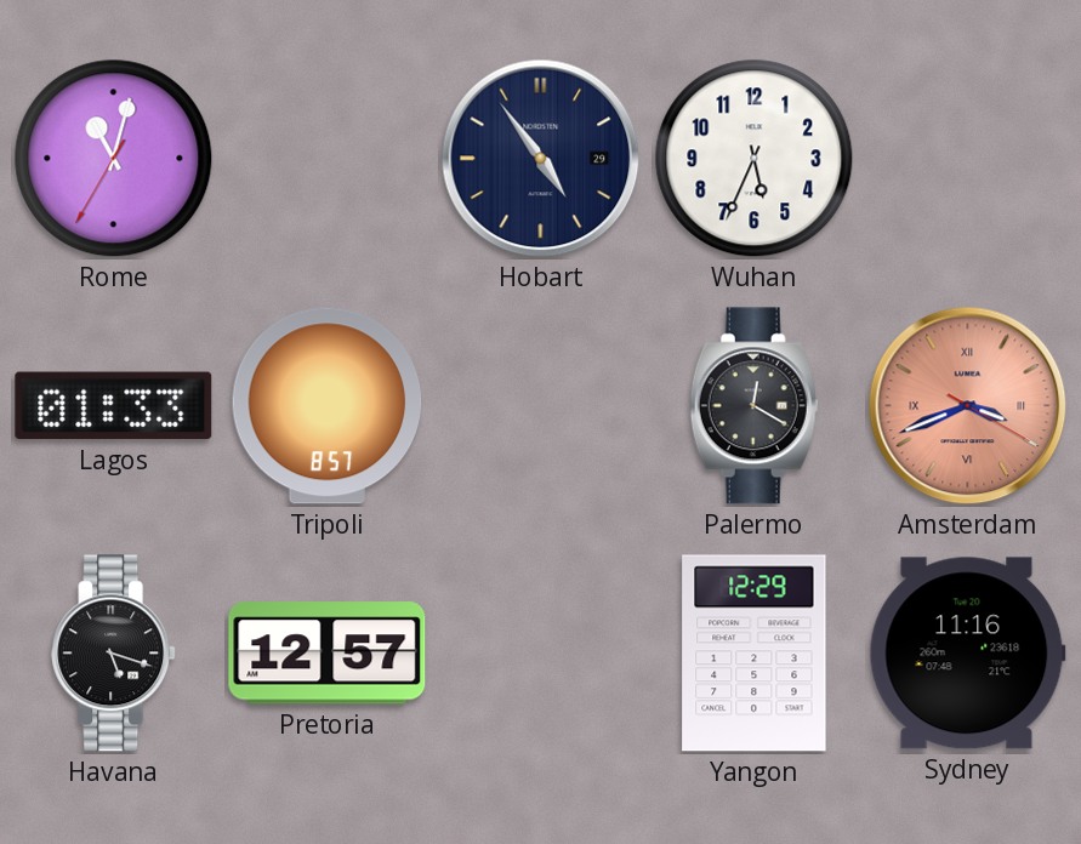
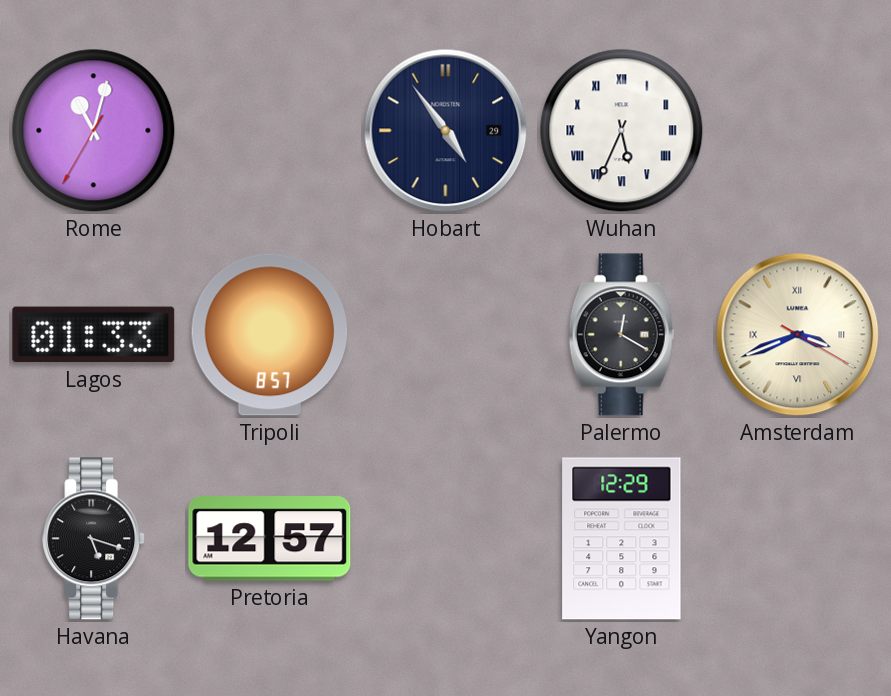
Wuhan numerals: Arabic -> Roman (622, 131)
Amsterdam dial: salmon -> cream (798, 335)
Sydney: 11:16 -> none (967, 654)
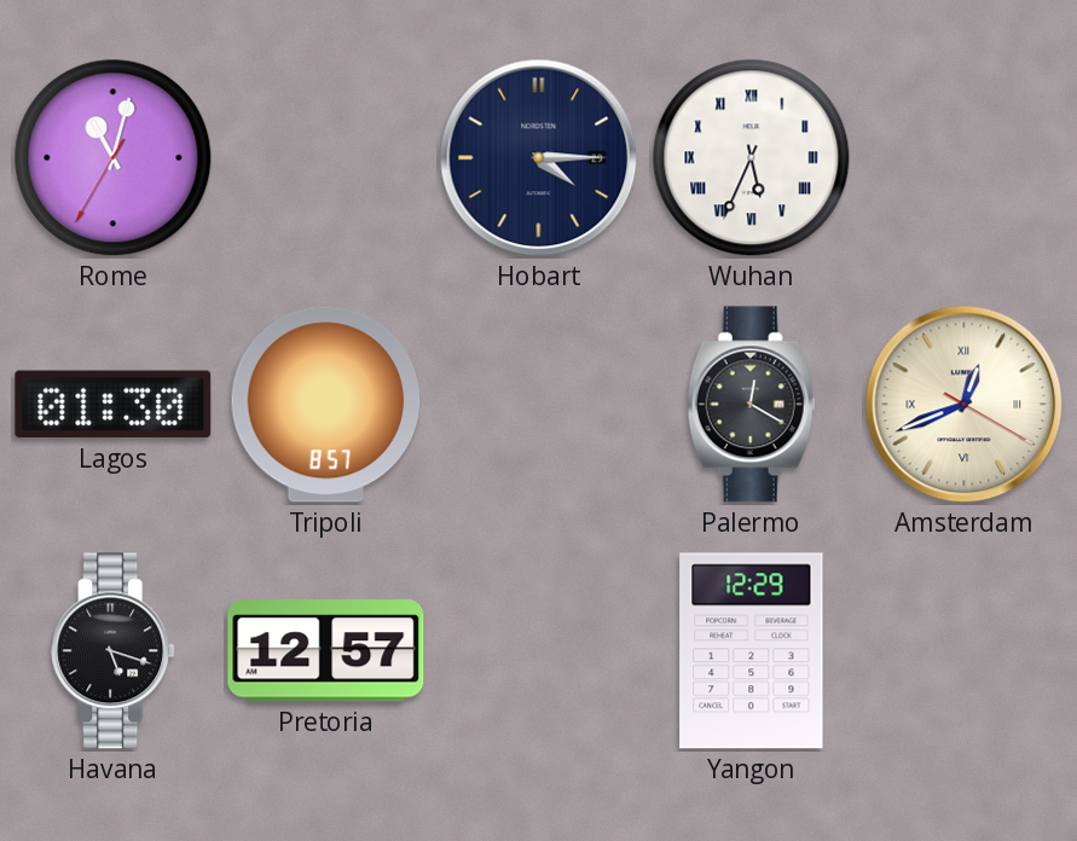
Hobart: 4:54 -> 4:15 (539, 158)
Lagos: 01:33 -> 01:30 (114, 405)
Amsterdam: 3:41 -> 12:41 (965, 405)
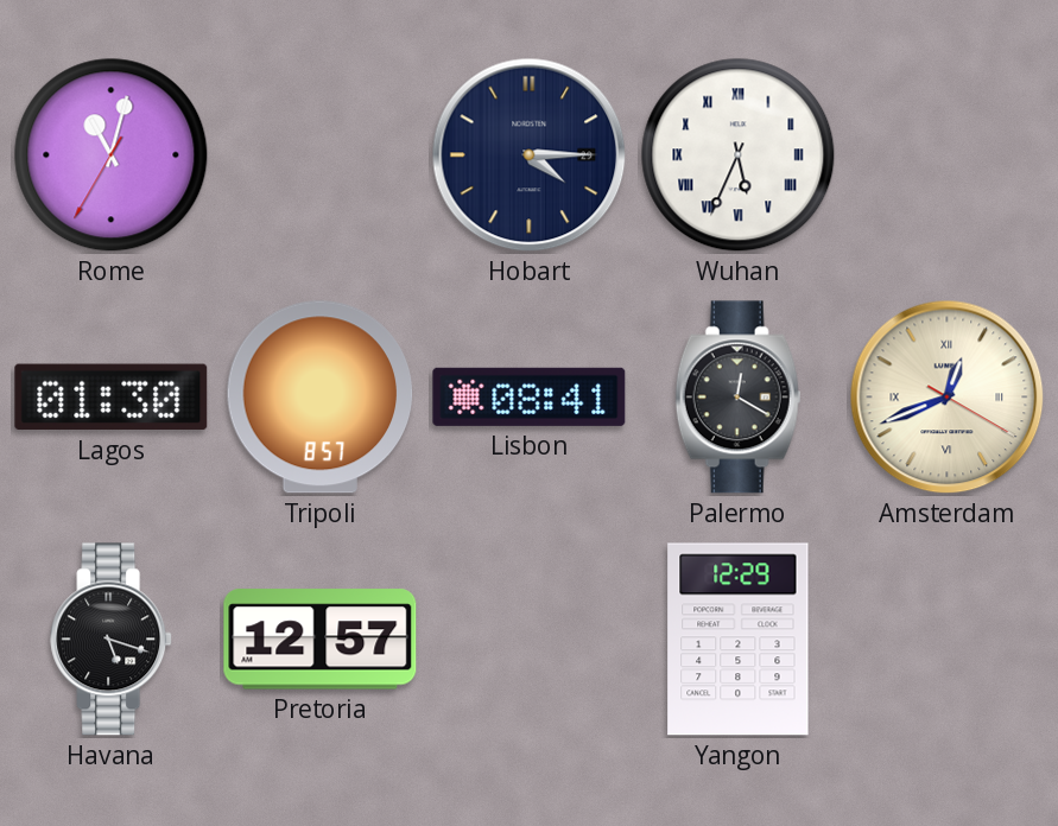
Lisbon: none -> 08:41 (530, 396)
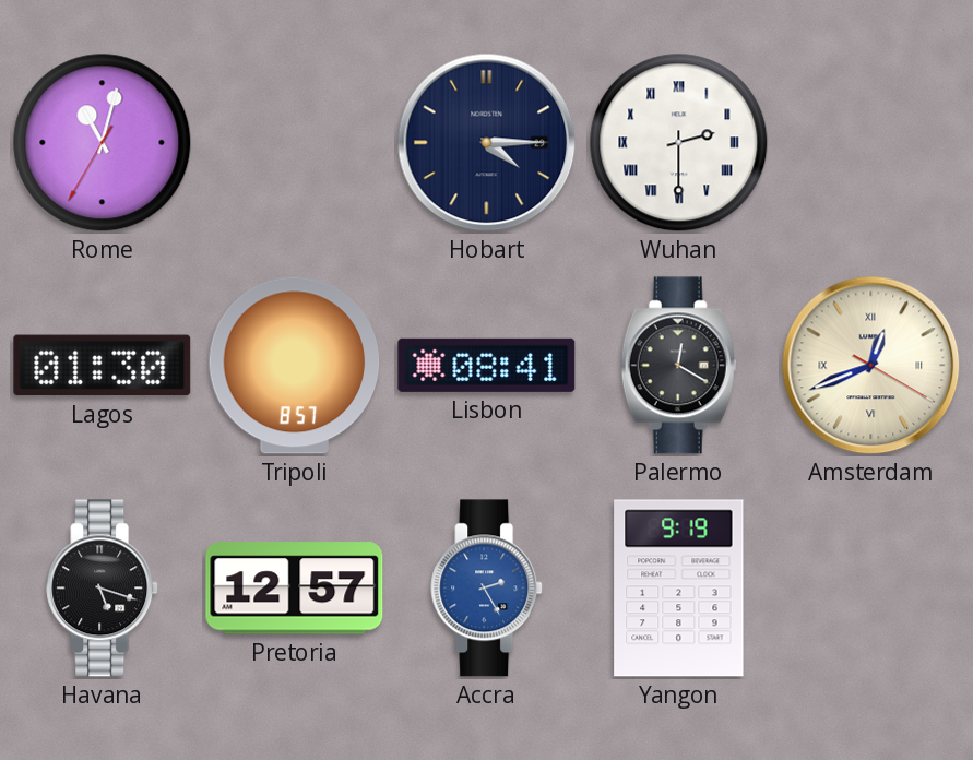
Wuhan: 5:34 -> 2:30 (679, 143)
Accra: none -> 2:25 (487, 589)
Yangon: 12:29 -> 9:19 (679, 589)
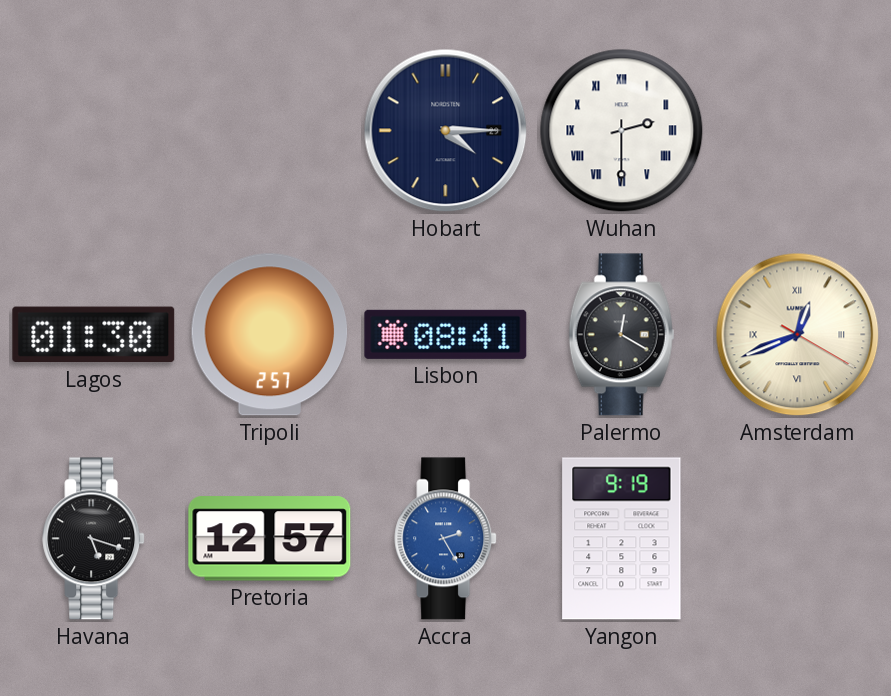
Rome: 11:02 -> none (103, 143)
Tripoli: 8:57 -> 2:57 (270, 335)
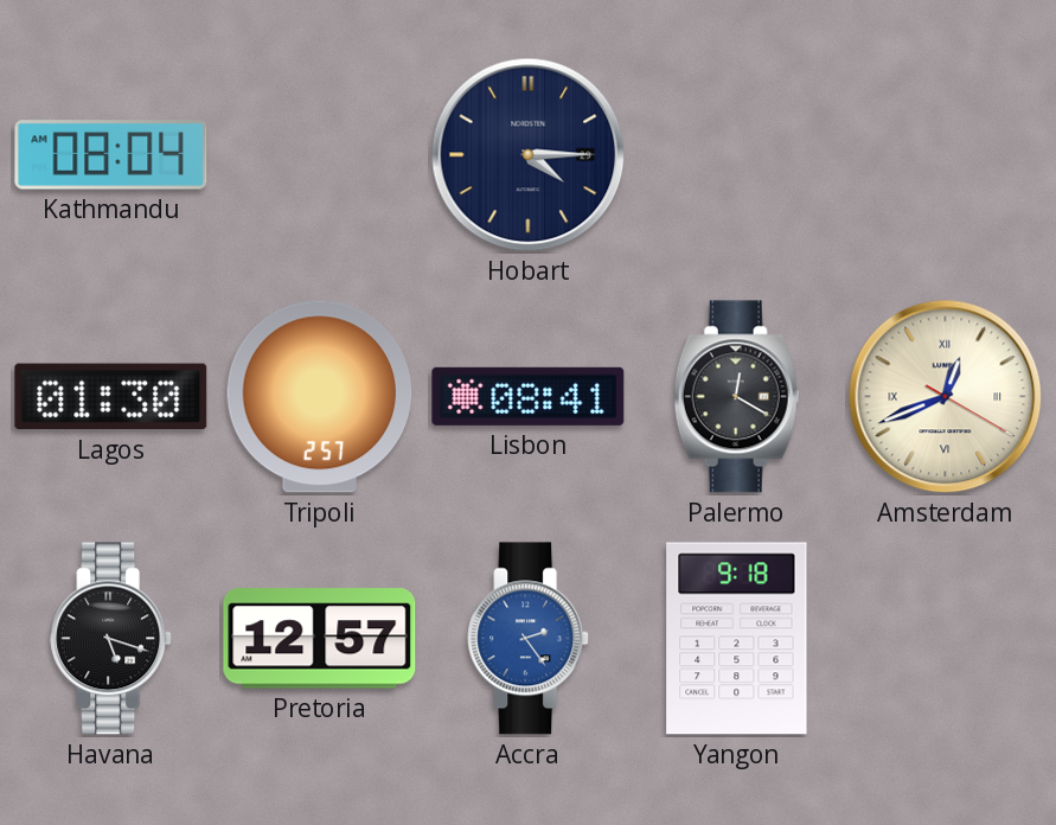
Kathmandu: none -> 08:04 (111, 155)
Wuhan: 2:30 -> none (622, 131)
Accra: 2:25 -> 2:24 (529, 639)
Yangon: 9:19 -> 9:18 (737, 639)
